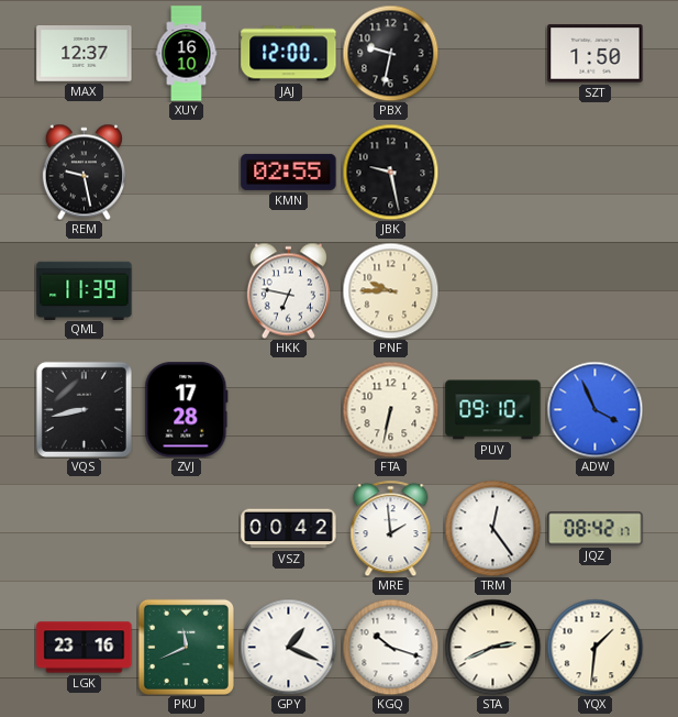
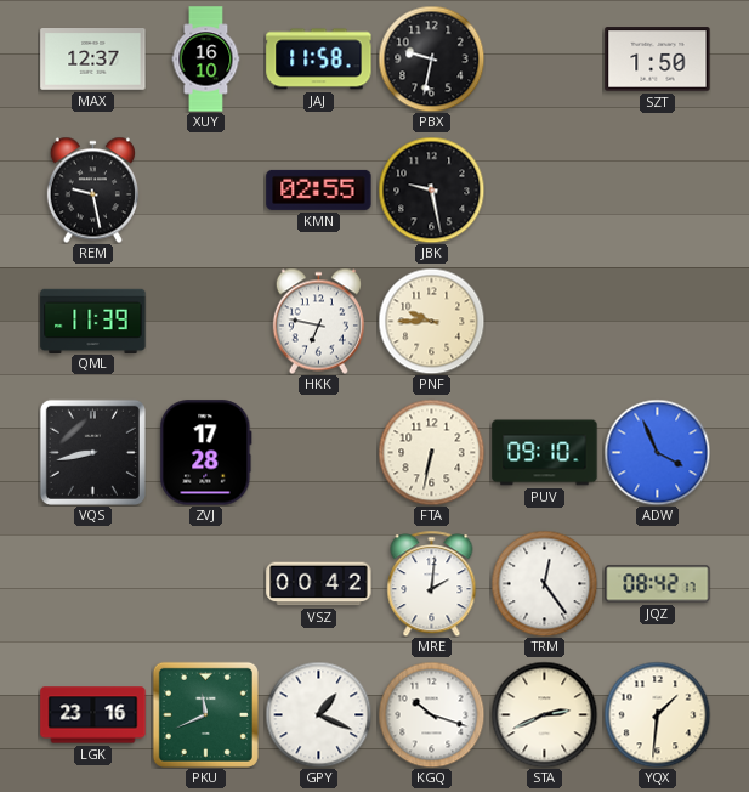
JAJ: 12:00 -> 11:58 (319, 60)
MRE: 1:59 -> 2:01 (432, 583)
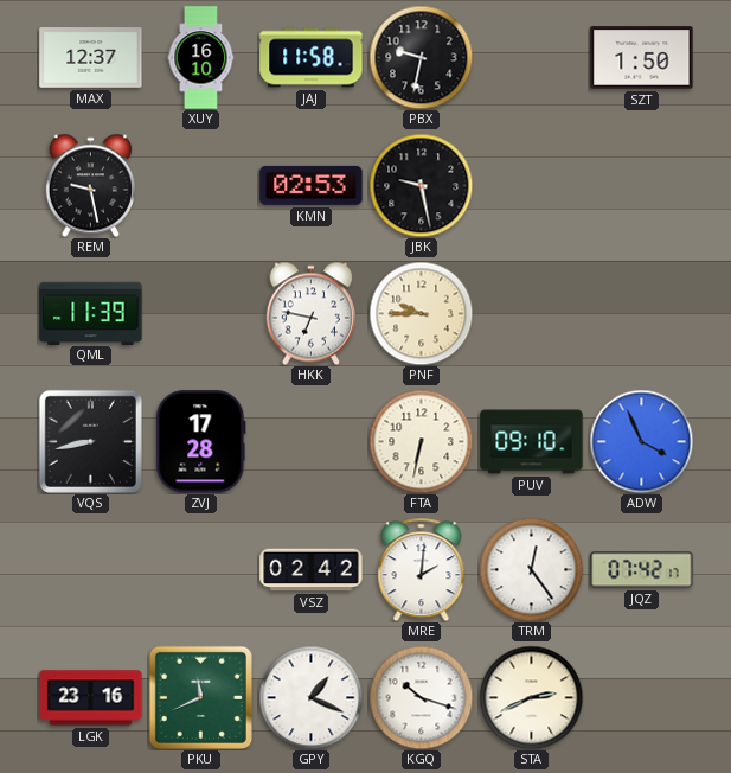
KMN: 02:55 -> 02:53 (312, 185)
VSZ: 00:42 -> 02:42 (312, 570)
JQZ: 08:42 -> 07:42 (642, 570)
YQX: 1:31 -> none (657, 714)
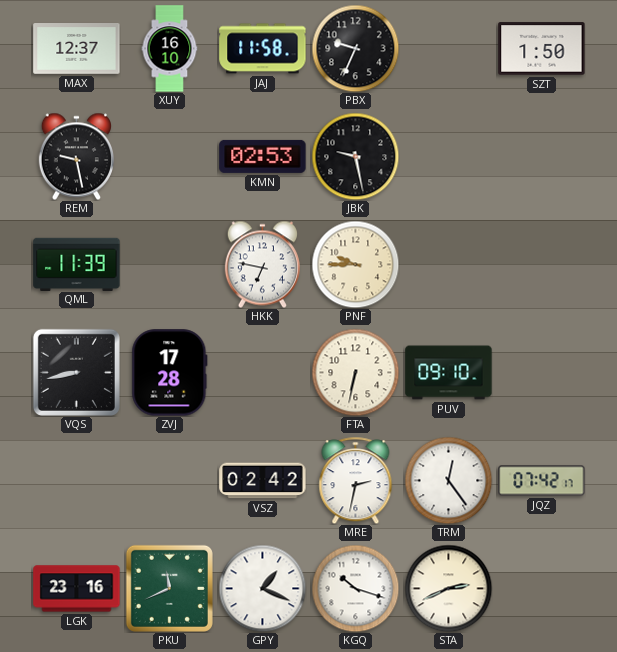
PBX: 9:32 -> 9:34 (355, 48)
ADW: 3:56 -> none (641, 441)
MRE: 2:01 -> 2:32 (356, 480)
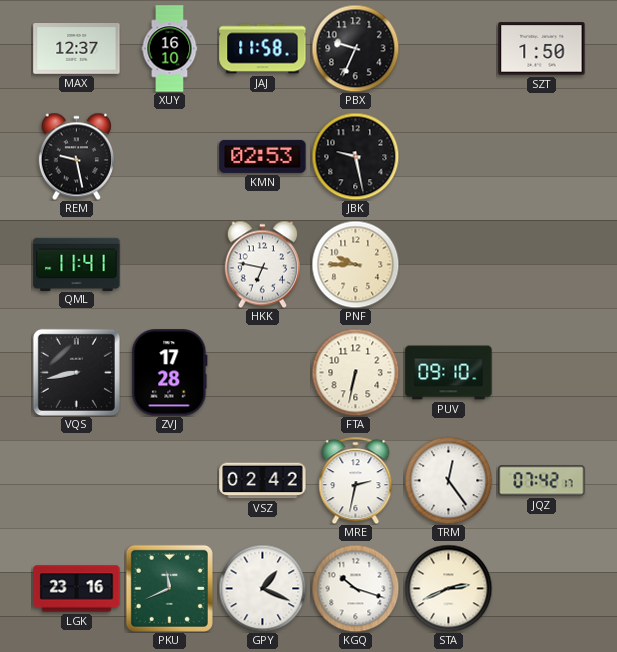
QML: 11:39 -> 11:41 (77, 264)
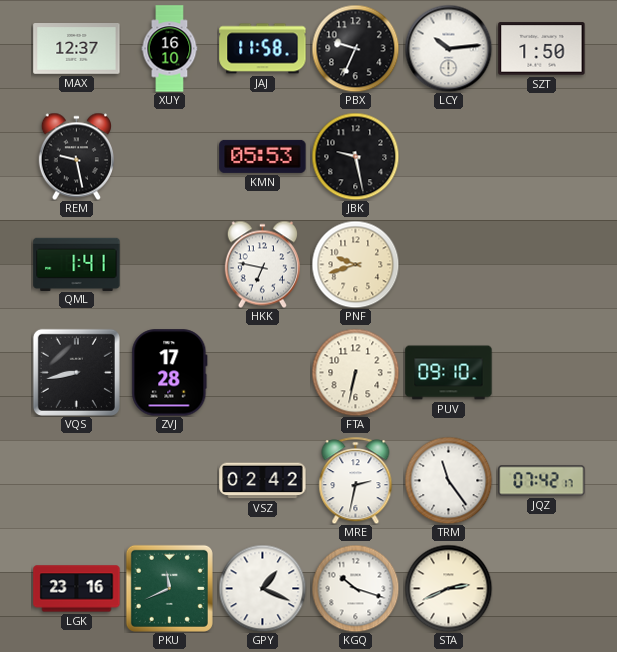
LCY: none -> 10:14 (448, 48)
KMN: 02:53 -> 05:53 (263, 156)
QML: 11:41 -> 1:41 (77, 264)
PNF: 9:45 -> 9:42 (355, 264)
TRM: 12:24 -> 11:24 (448, 480)
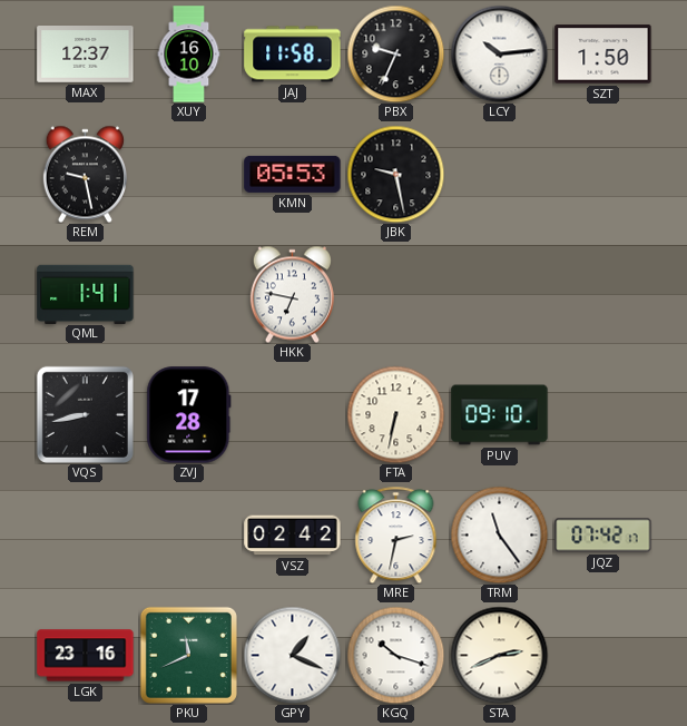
PNF: 9:42 -> none (355, 264)
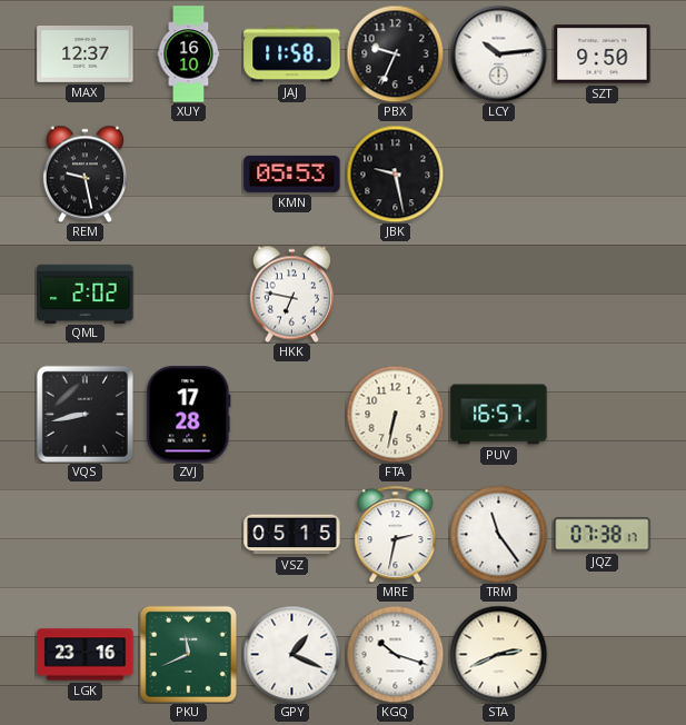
SZT: 1:50 -> 9:50 (603, 54)
QML: 1:41 -> 2:02 (86, 294)
PUV: 09:10 -> 16:57 (499, 415)
VSZ: 02:42 -> 05:15 (292, 535)
JQZ: 07:42 -> 07:38 (603, 535)
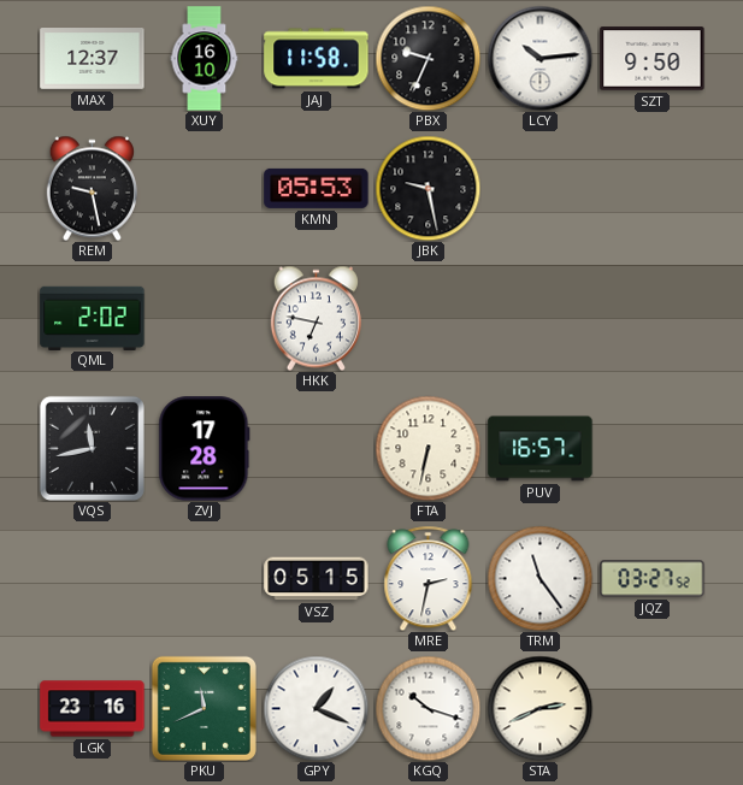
VQS: 8:43 -> 11:43 (92, 448)
JQZ: 07:38 -> 03:27 (653, 579)
